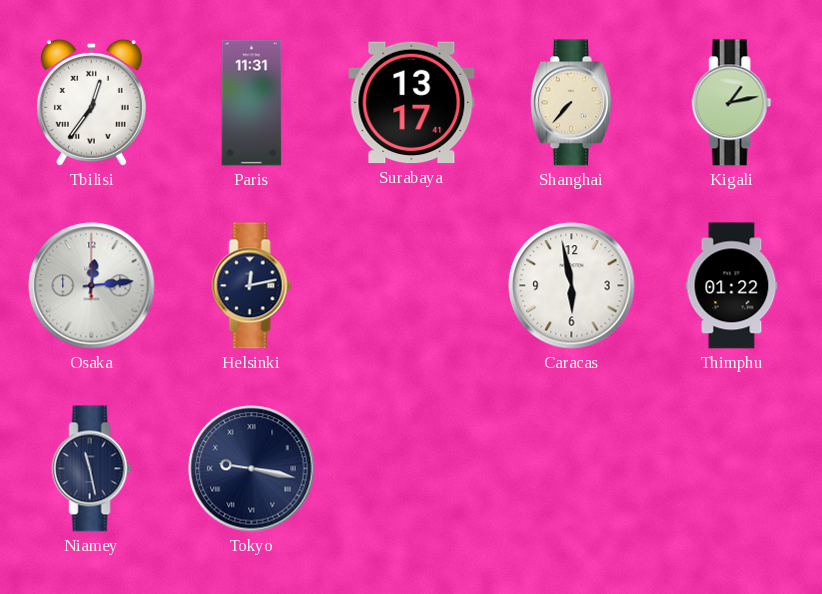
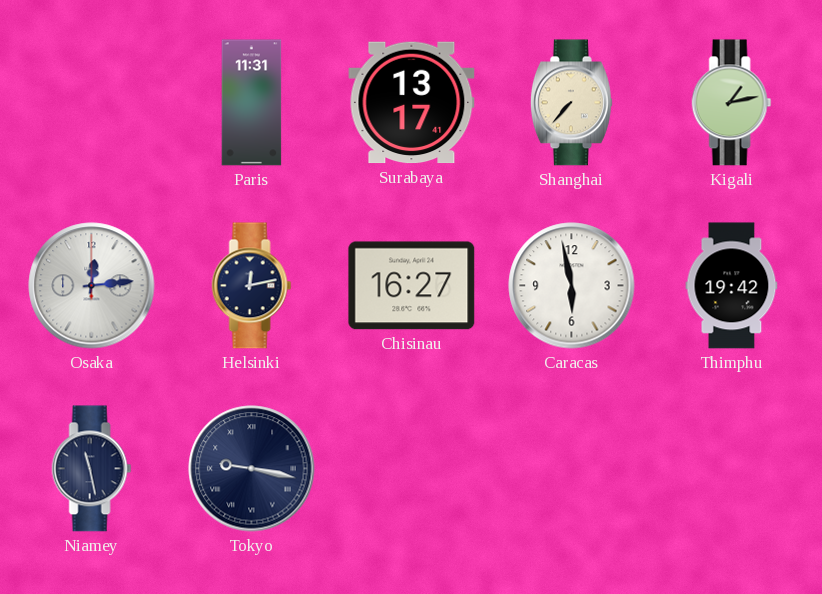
Tbilisi: 12:36 -> none (91, 102)
Chisinau: none -> 16:27 (412, 286)
Thimphu: 01:22 -> 19:42 (732, 286)
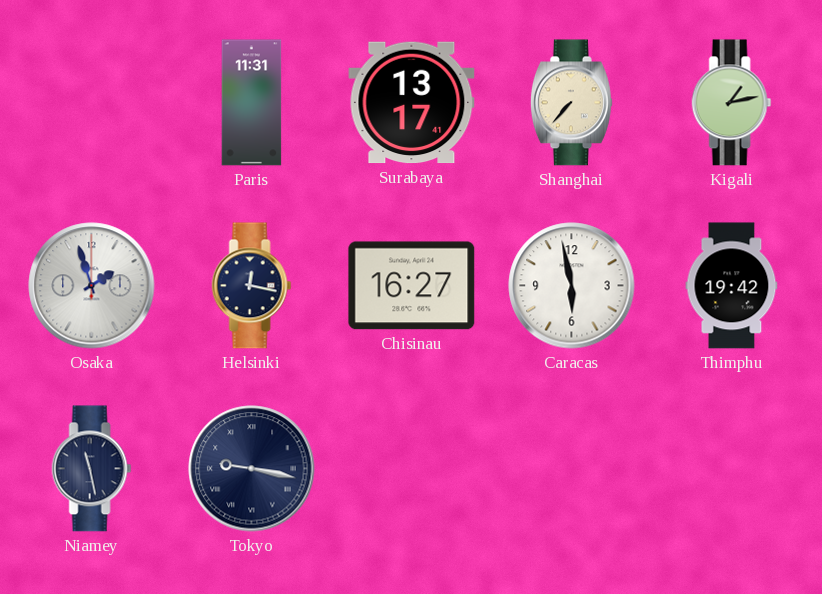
Osaka: 12:14 -> 1:57 (92, 286)
Helsinki: 12:13 -> 12:17 (252, 286)
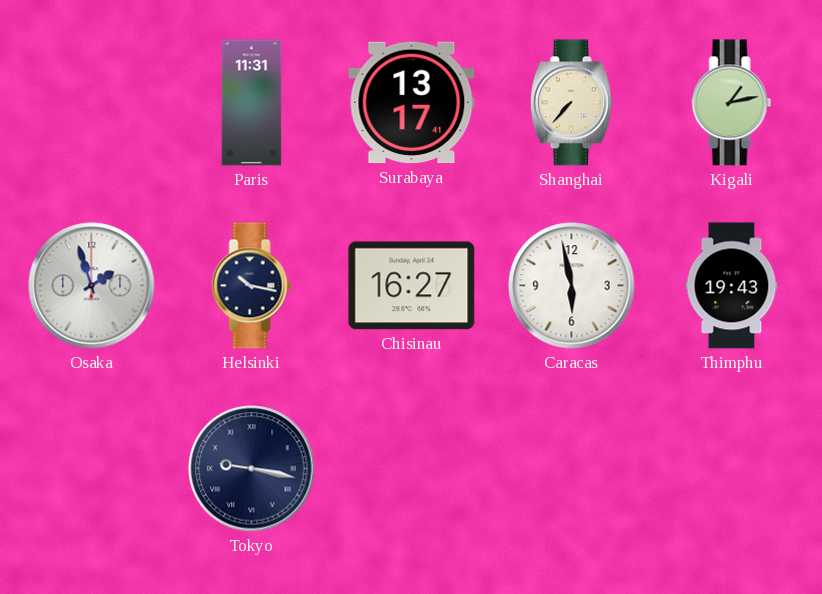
Helsinki: 12:17 -> 10:17 (252, 286)
Thimphu: 19:42 -> 19:43 (732, 286)
Niamey: 11:28 -> none (92, 469)
